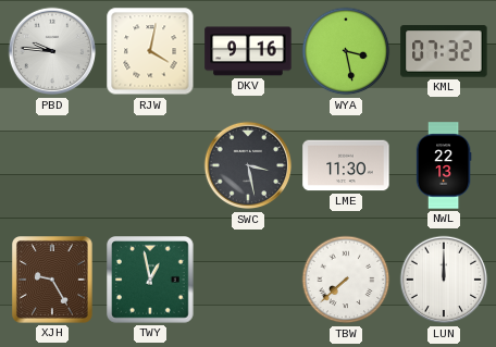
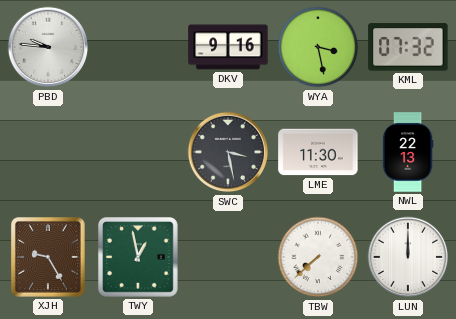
RJW: 4:02 -> none (150, 51)
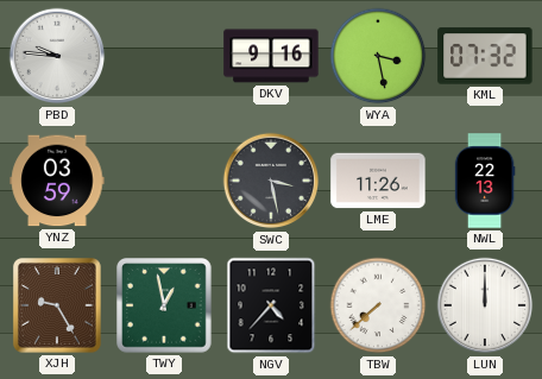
YNZ: none -> 03:59 (57, 181)
LME: 11:30 -> 11:26 (378, 181)
NGV: none -> 4:37 (271, 305)
